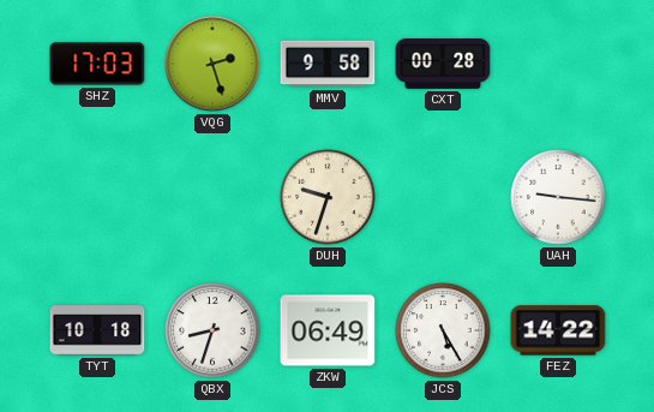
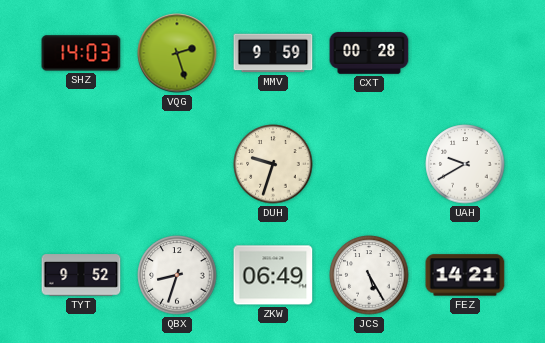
SHZ: 17:03 -> 14:03 (81, 53)
MMV: 9:58 -> 9:59 (273, 53)
UAH: 9:16 -> 9:40 (465, 164)
TYT: 10:18 -> 9:52 (81, 275)
FEZ: 14:22 -> 14:21 (465, 275)
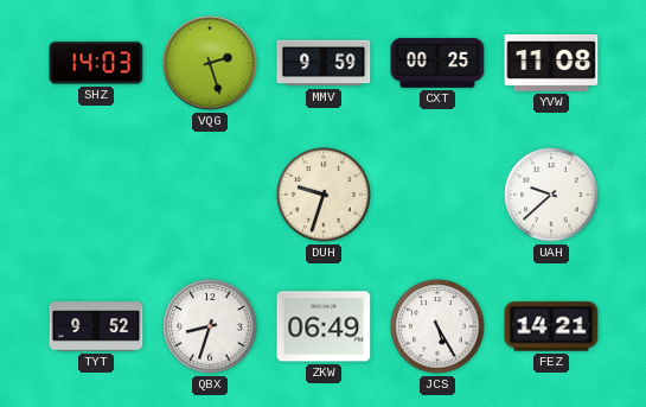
CXT: 00:28 -> 00:25 (437, 63)
YVW: none -> 11:08 (551, 63)
UAH: 9:40 -> 9:38 (551, 195)
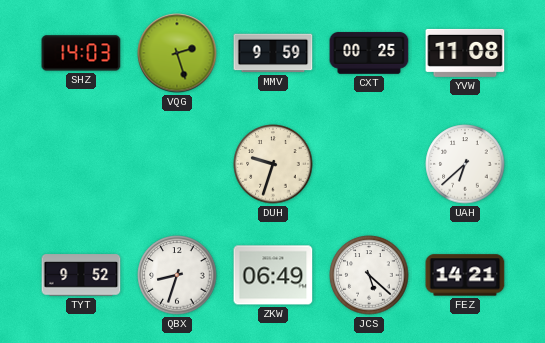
UAH: 9:38 -> 6:38 (465, 164)
JCS: 5:25 -> 5:22 (369, 275)
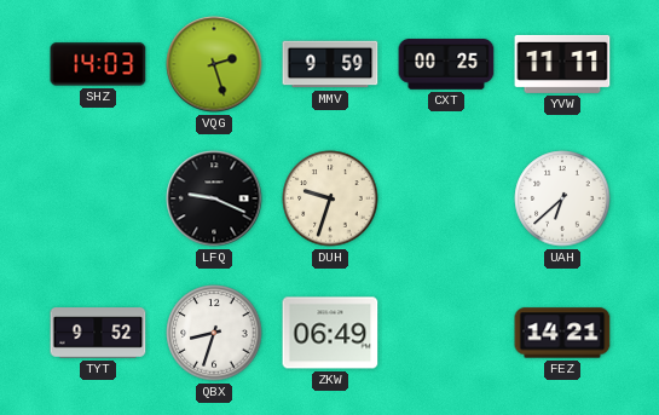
YVW: 11:08 -> 11:11 (562, 64)
LFQ: none -> 9:19 (214, 198)
JCS: 5:22 -> none (369, 275)
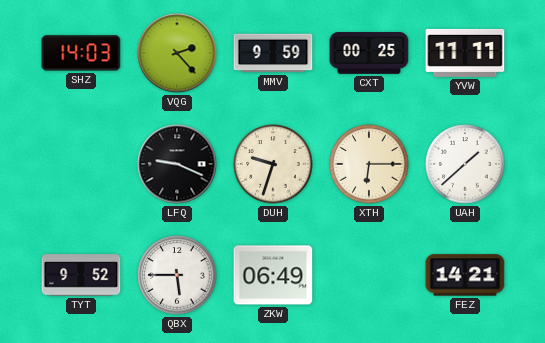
VQG: 2:27 -> 2:23 (177, 53)
XTH: none -> 6:15 (369, 164)
UAH: 6:38 -> 1:38 (465, 164)
QBX: 8:33 -> 5:45 (177, 275)
